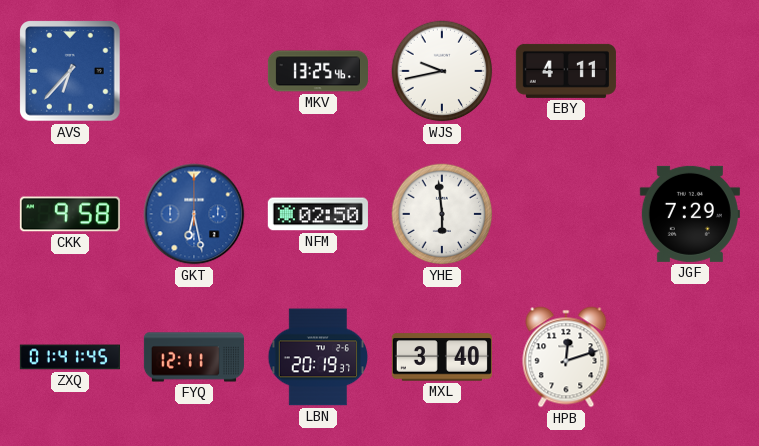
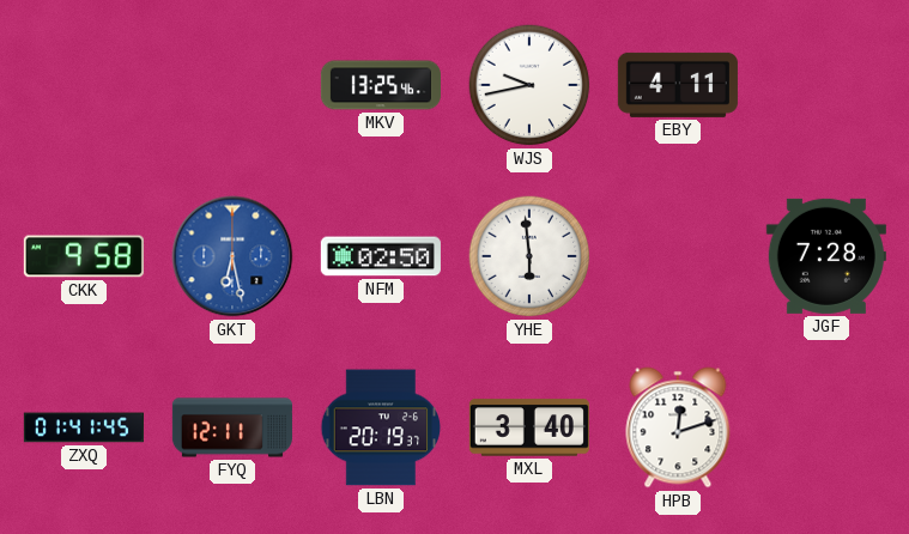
AVS: 6:37 -> none (71, 72)
JGF: 7:29 -> 7:28 (826, 256)
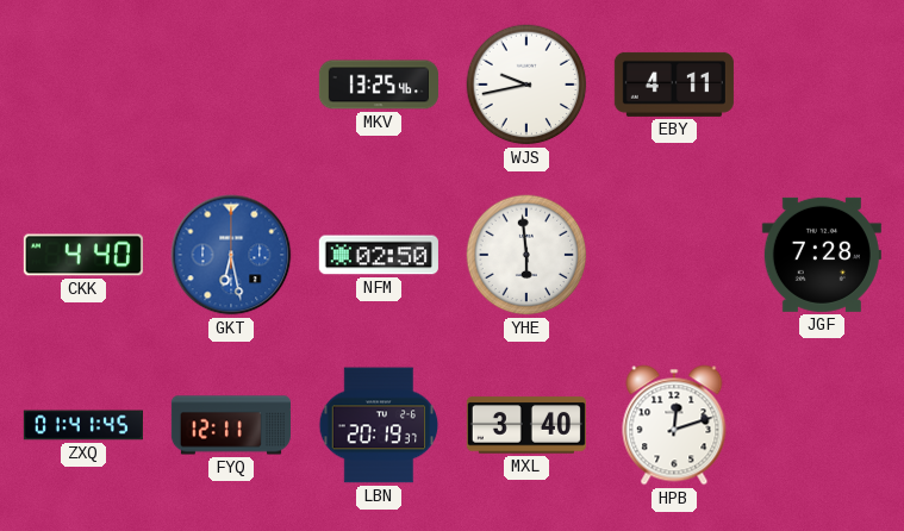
CKK: 9:58 -> 4:40 (83, 255)
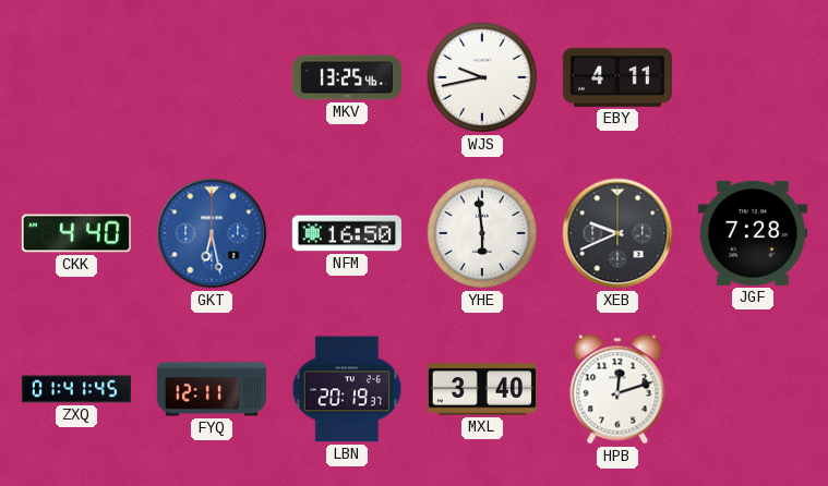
NFM: 02:50 -> 16:50 (347, 233)
XEB: none -> 9:41 (617, 233)
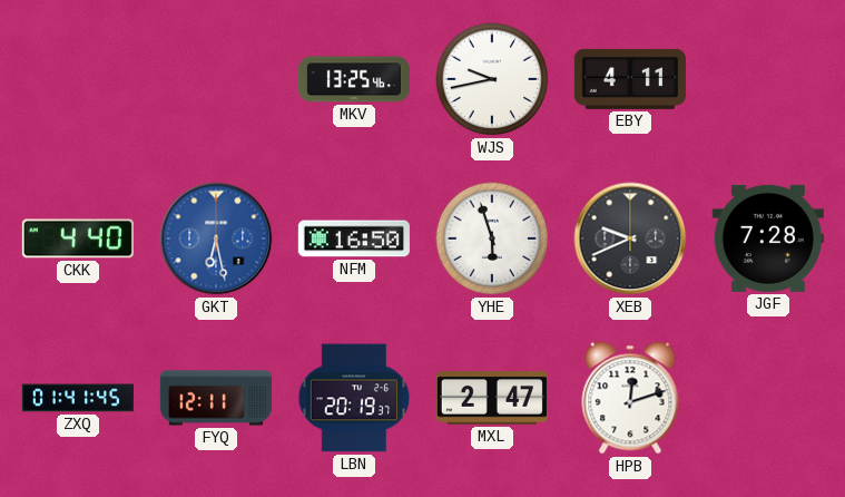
YHE: 5:59 -> 5:57 (492, 238)
MXL: 3:40 -> 2:47 (492, 398)
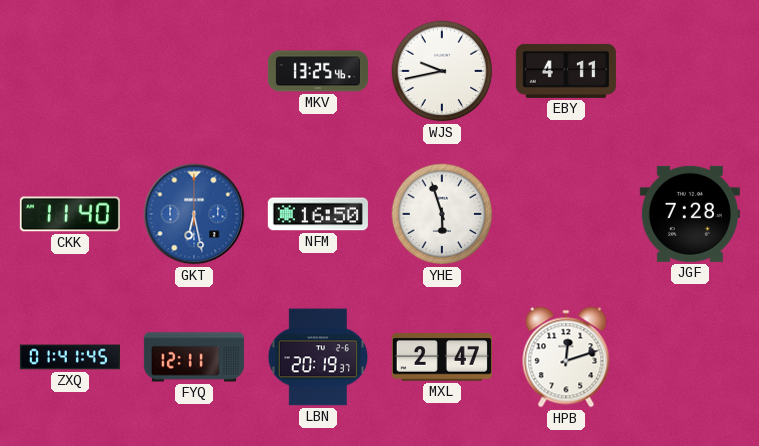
CKK: 4:40 -> 11:40 (70, 214)
XEB: 9:41 -> none (630, 238)
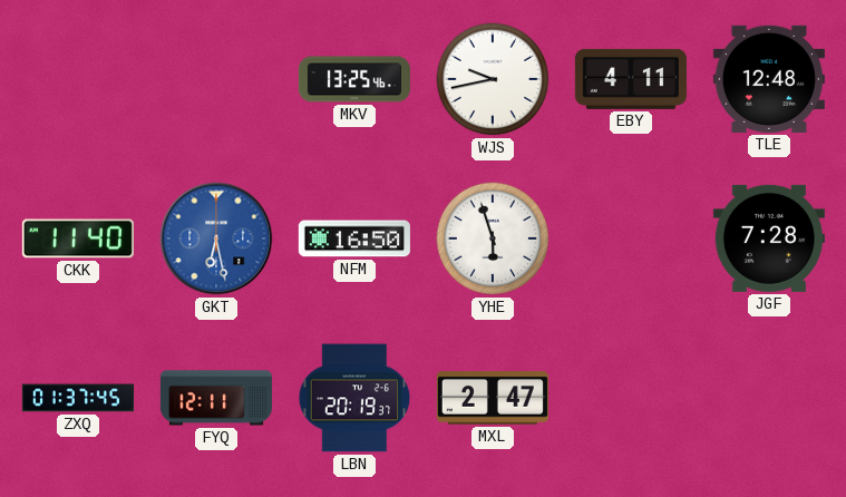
TLE: none -> 12:48 (769, 79)
ZXQ: 01:41 -> 01:37 (78, 398)
HPB: 12:12 -> none (566, 357)
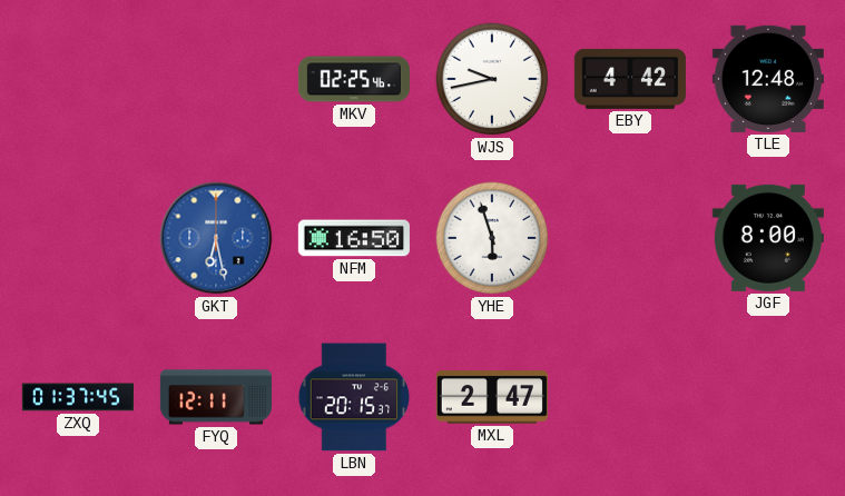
MKV: 13:25 -> 02:25 (354, 79)
EBY: 4:11 -> 4:42 (630, 79)
CKK: 11:40 -> none (78, 238)
JGF: 7:28 -> 8:00 (768, 238)
LBN: 20:19 -> 20:15 (354, 397)
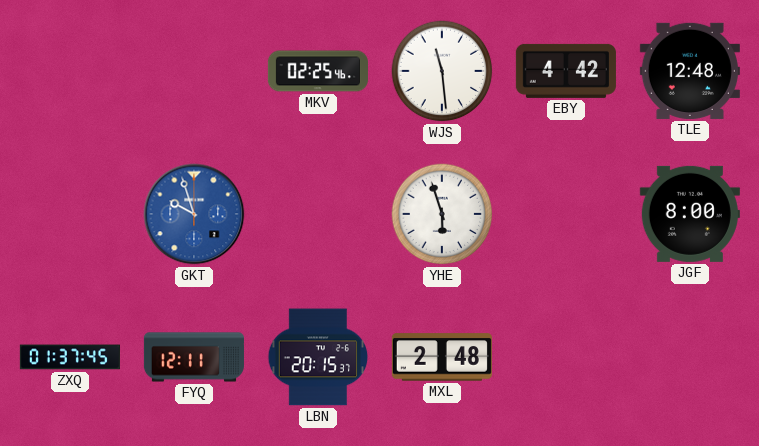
WJS: 9:43 -> 11:29 (442, 71)
GKT: 6:28 -> 9:57 (194, 214)
NFM: 16:50 -> none (354, 238)
MXL: 2:47 -> 2:48 (442, 357)
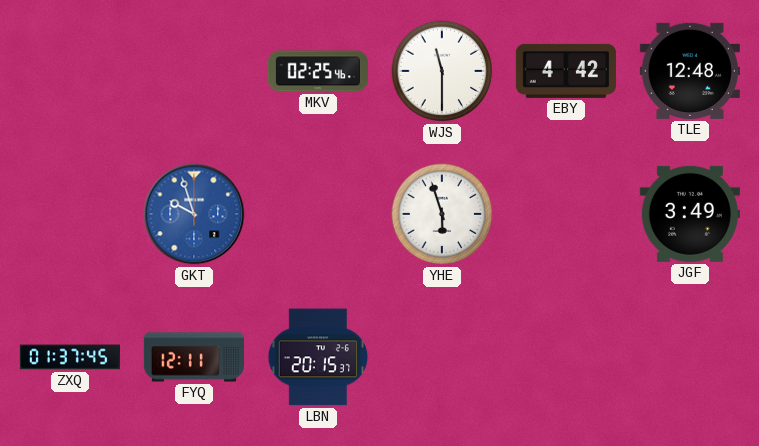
WJS: 11:29 -> 11:30 (442, 71)
JGF: 8:00 -> 3:49 (690, 214)
MXL: 2:48 -> none (442, 357)
